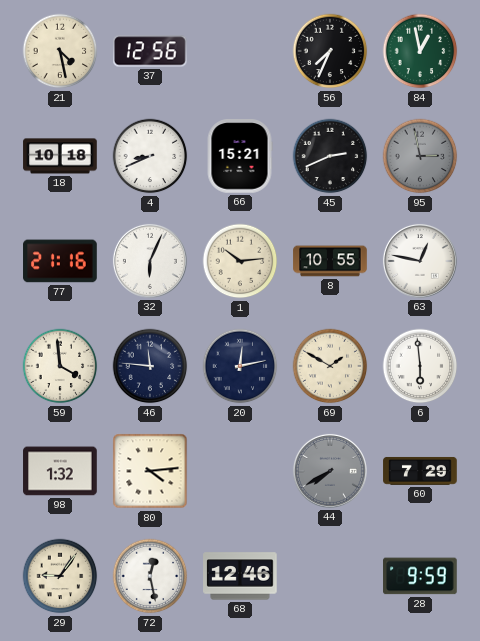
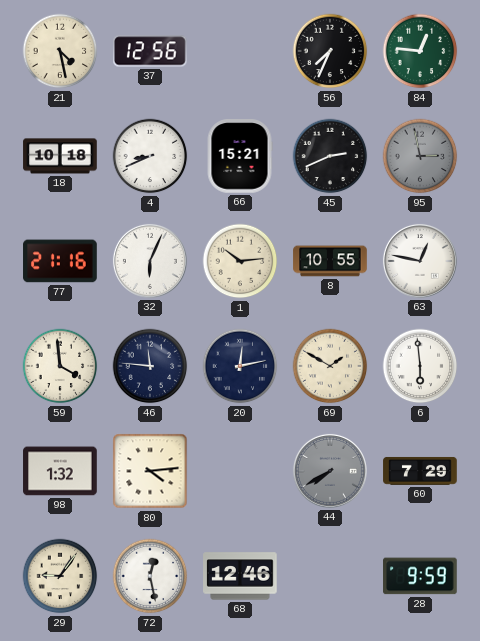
84: 12:58 -> 12:46 (420, 51)
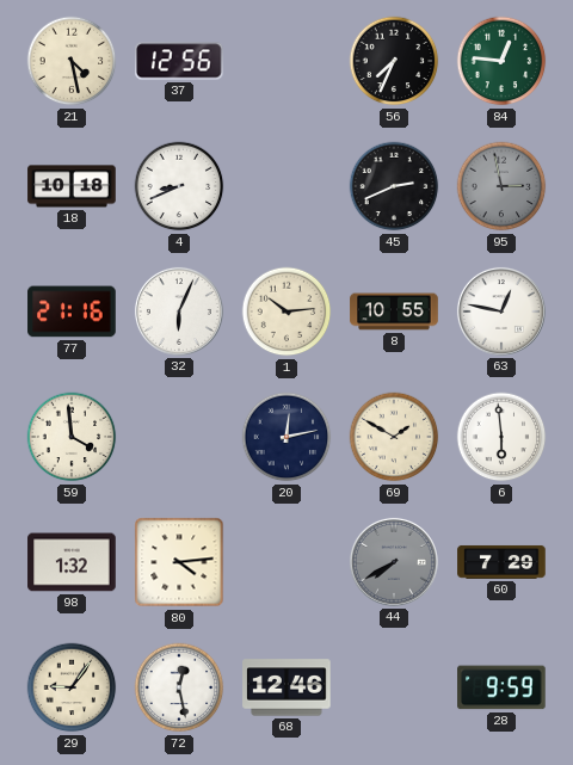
66: 15:21 -> none (240, 156)
46: 11:46 -> none (150, 366)
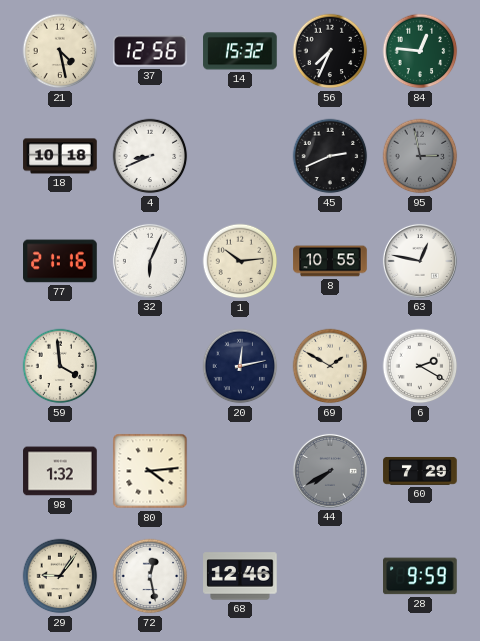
14: none -> 15:32 (240, 51)
6: 5:59 -> 2:20 (420, 366)
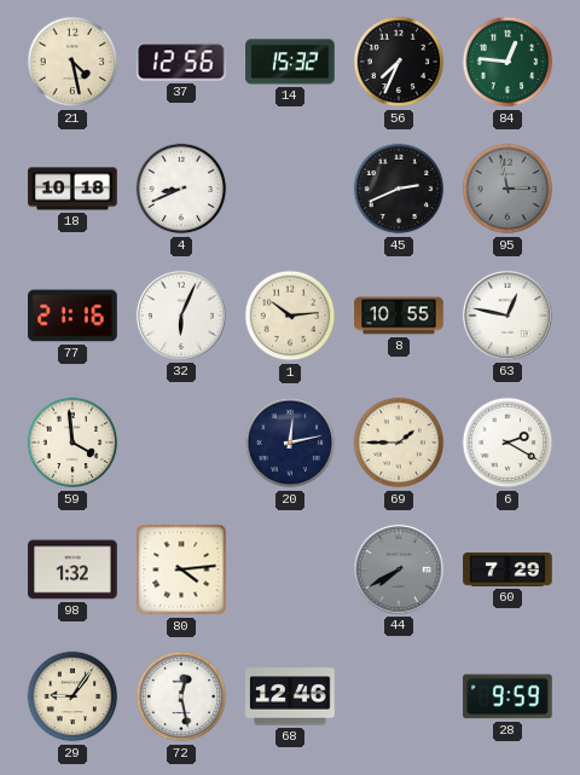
69: 1:50 -> 1:45 (399, 443)
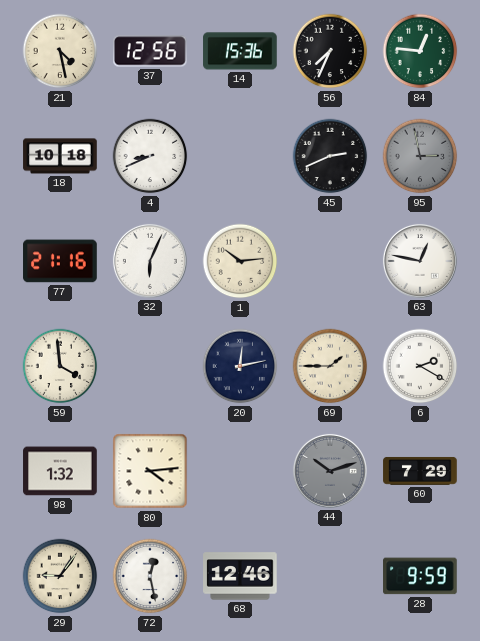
14: 15:32 -> 15:36 (240, 51)
8: 10:55 -> none (399, 316)
44: 7:40 -> 10:12 (330, 471)
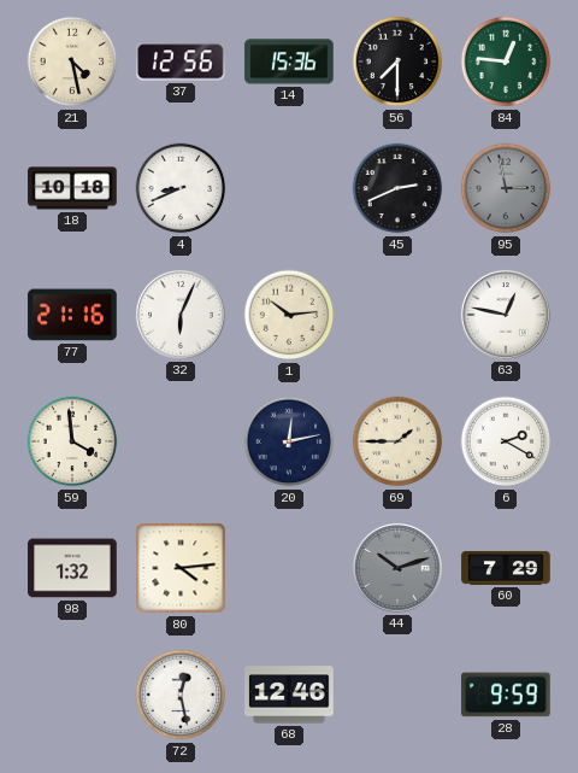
56: 7:34 -> 7:30 (397, 62)
29: 9:06 -> none (60, 576)
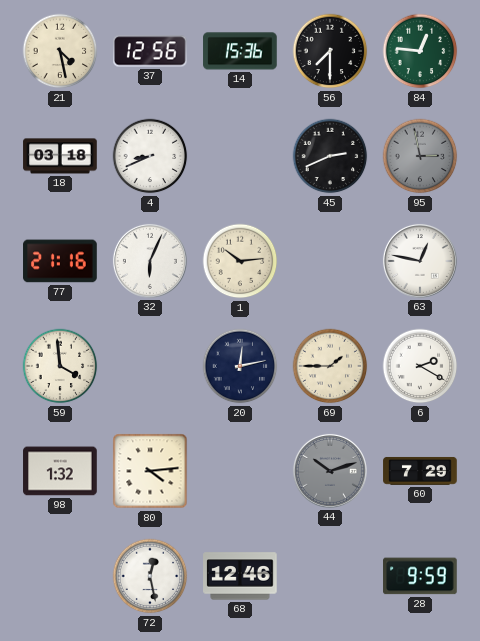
18: 10:18 -> 03:18 (60, 156)
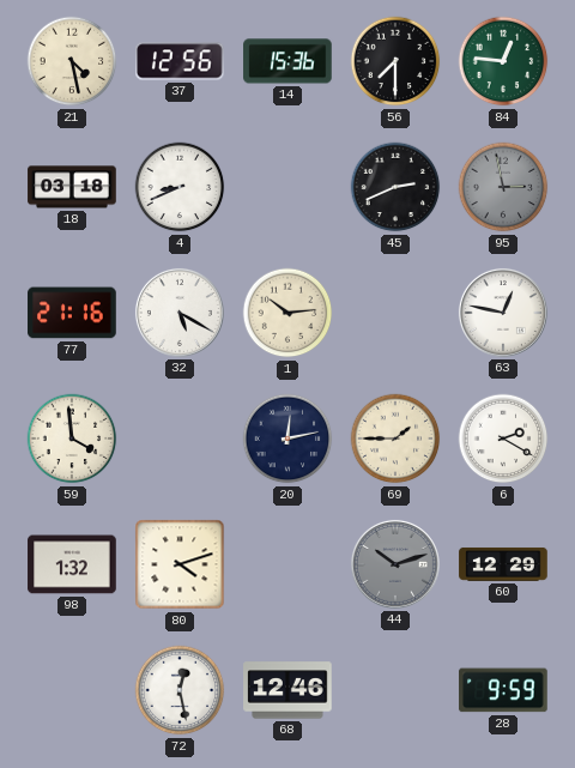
32: 6:04 -> 5:20 (180, 313)
80: 4:14 -> 4:12 (180, 564)
60: 7:29 -> 12:29 (503, 564)
